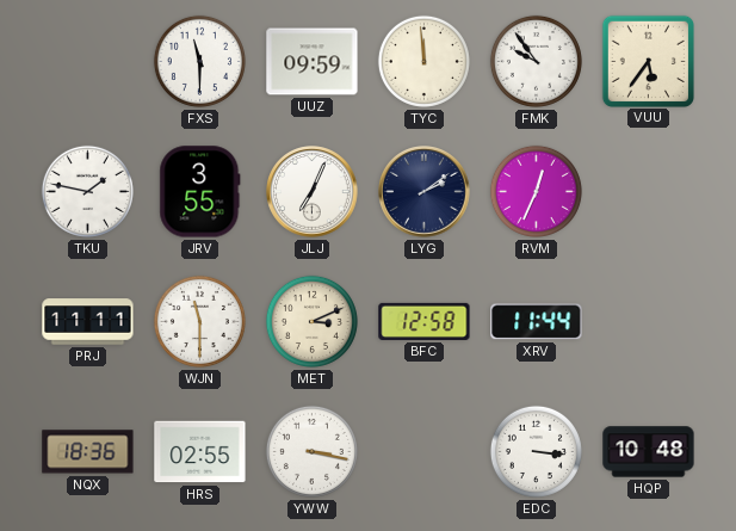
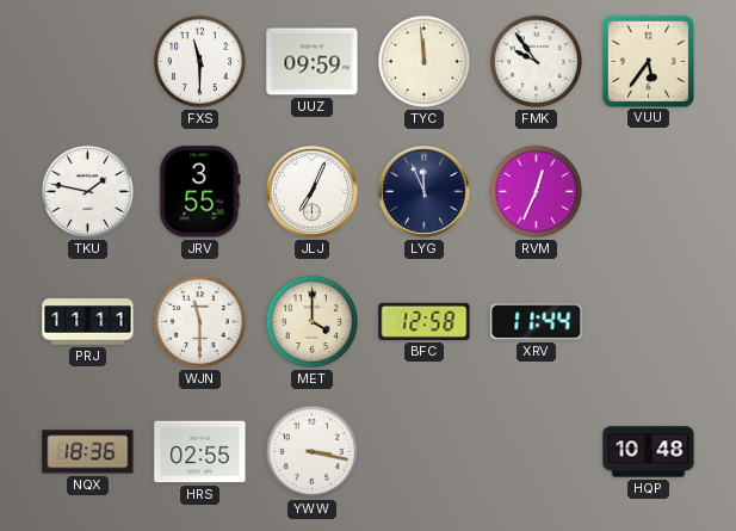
LYG: 2:09 -> 11:56 (425, 192)
MET: 3:11 -> 4:00 (311, 321)
EDC: 3:16 -> none (536, 451)
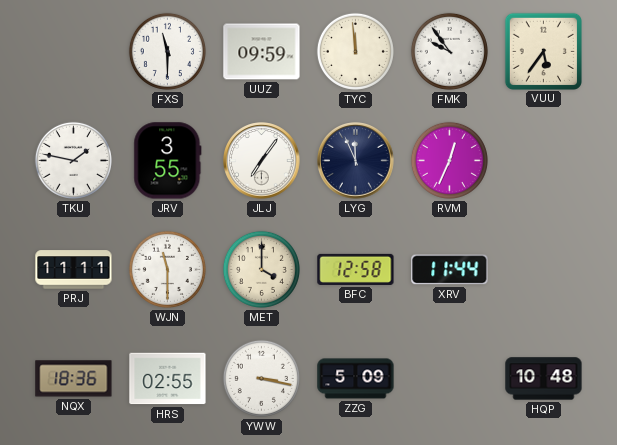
JLJ: 7:04 -> 7:06 (262, 161)
ZZG: none -> 5:09 (356, 379)
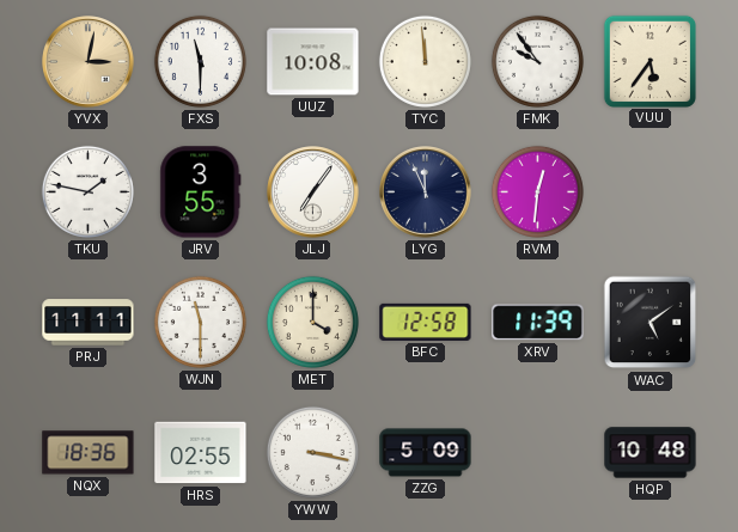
YVX: none -> 3:02 (89, 62)
UUZ: 09:59 -> 10:08 (313, 62)
RVM: 12:34 -> 12:31 (537, 191)
XRV: 11:44 -> 11:39 (538, 323)
WAC: none -> 5:09 (651, 323)
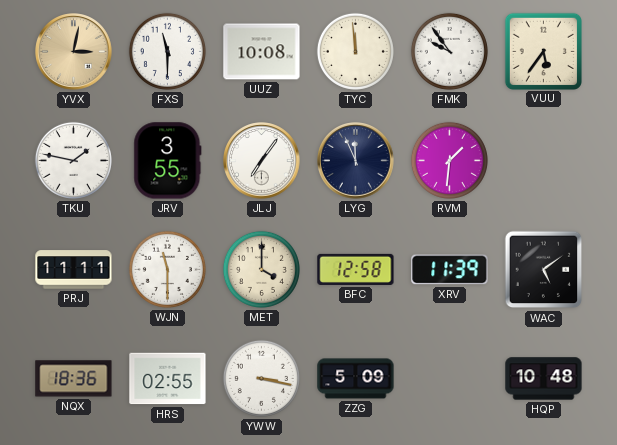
RVM: 12:31 -> 1:31 (449, 160)
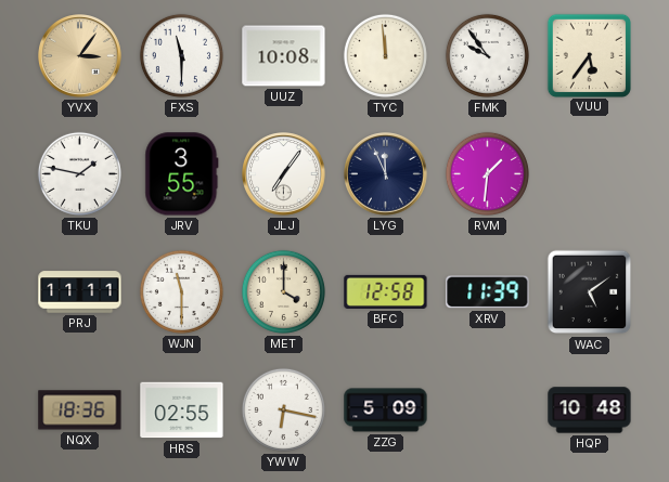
YVX: 3:02 -> 3:06 (80, 56)
YWW: 3:17 -> 6:17 (283, 409)
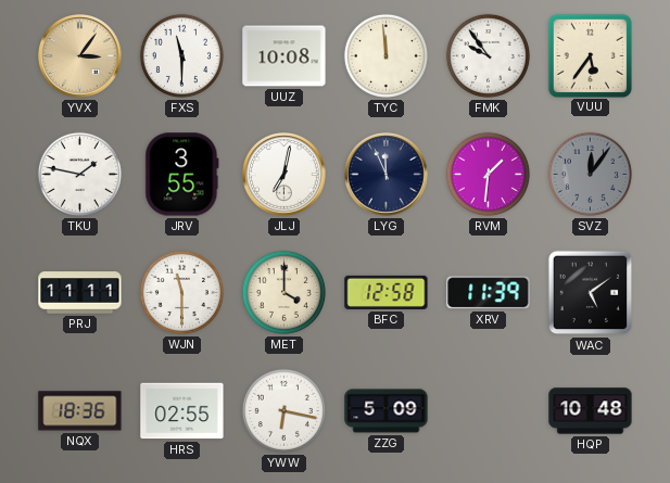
JLJ: 7:06 -> 7:02 (285, 175)
SVZ: none -> 12:06 (590, 174)
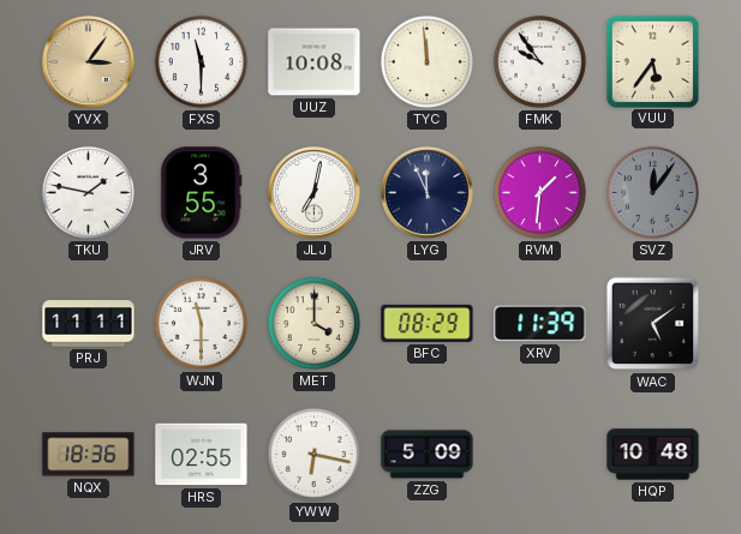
BFC: 12:58 -> 08:29 (428, 323)
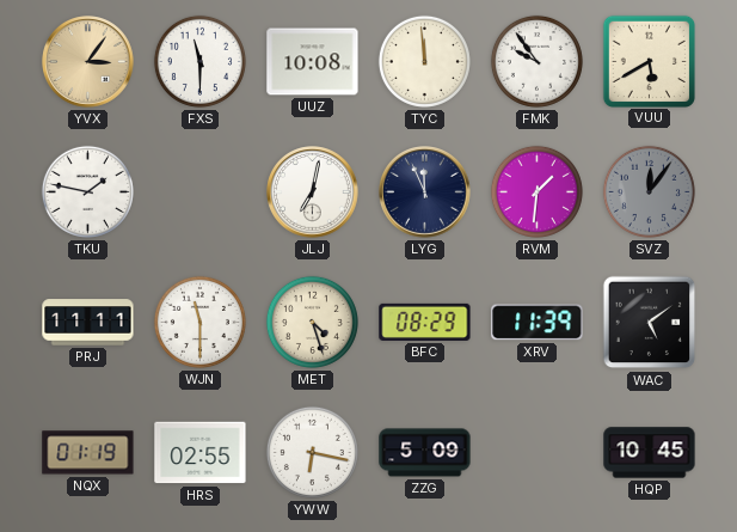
VUU: 5:36 -> 5:40 (649, 61)
JRV: 3:55 -> none (202, 193)
MET: 4:00 -> 4:27 (312, 322)
NQX: 18:36 -> 01:19 (88, 453)
HQP: 10:48 -> 10:45 (650, 453)
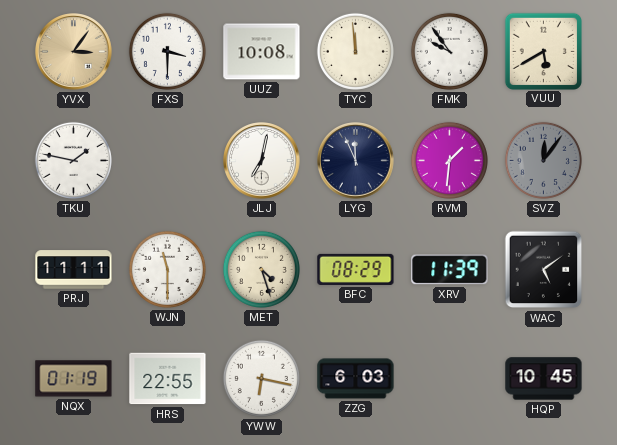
FXS: 11:30 -> 3:30 (167, 51)
HRS: 02:55 -> 22:55 (168, 379)
ZZG: 5:09 -> 6:03 (356, 379)
